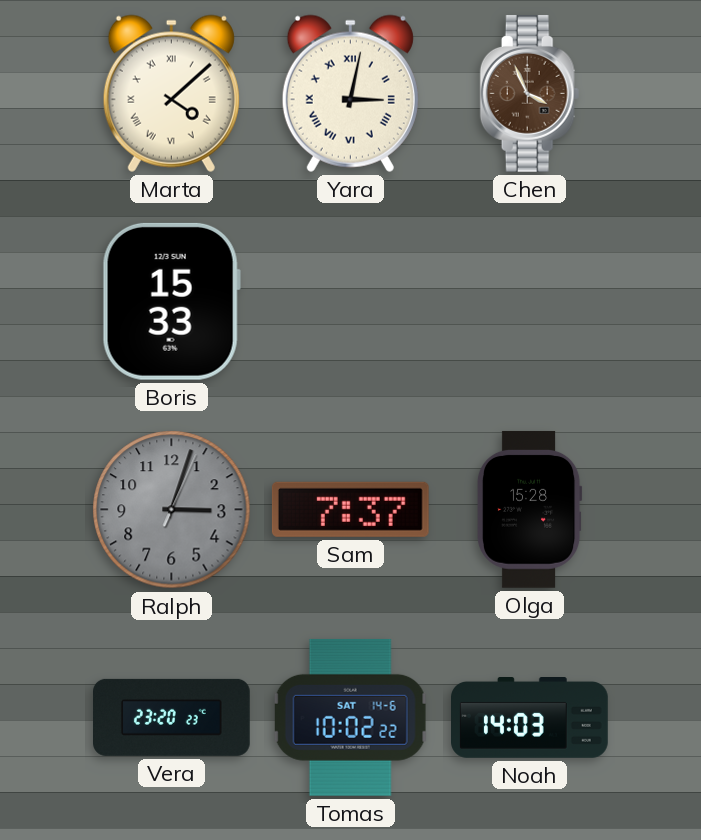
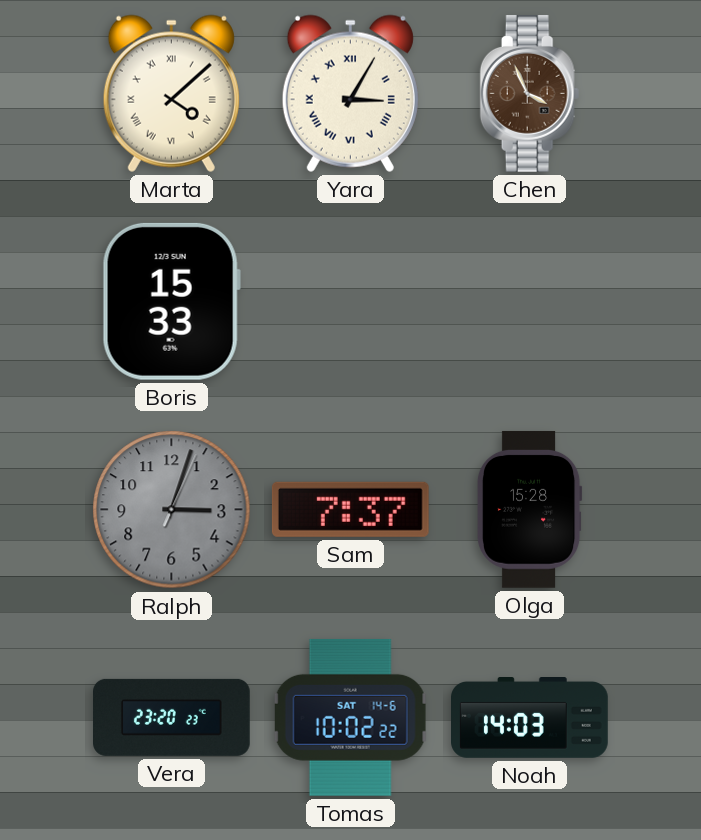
Yara: 3:02 -> 3:05 (350, 93)
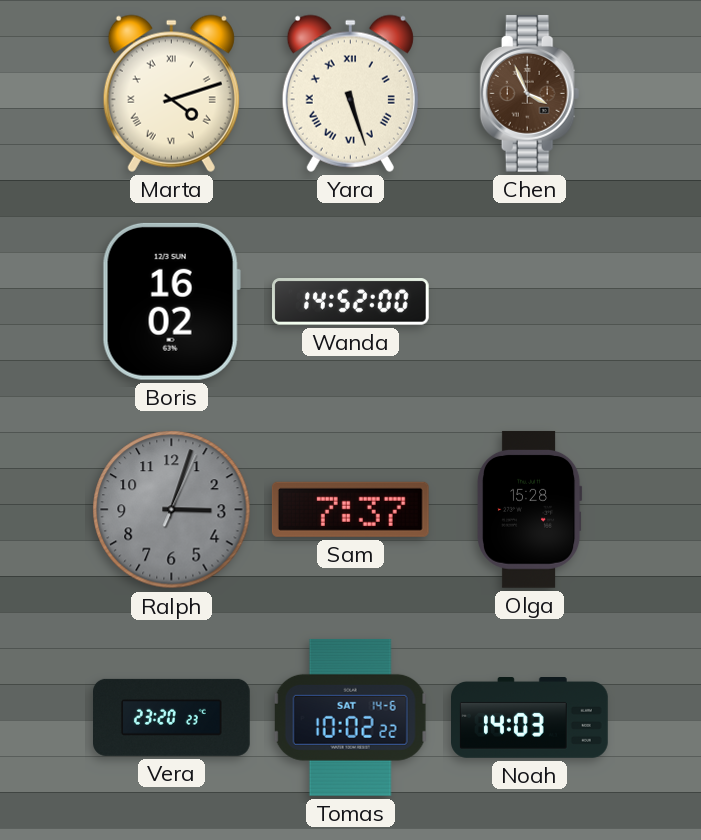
Marta: 4:08 -> 4:12 (171, 93)
Yara: 3:05 -> 5:27 (350, 93)
Boris: 15:33 -> 16:02 (171, 301)
Wanda: none -> 14:52 (351, 302)
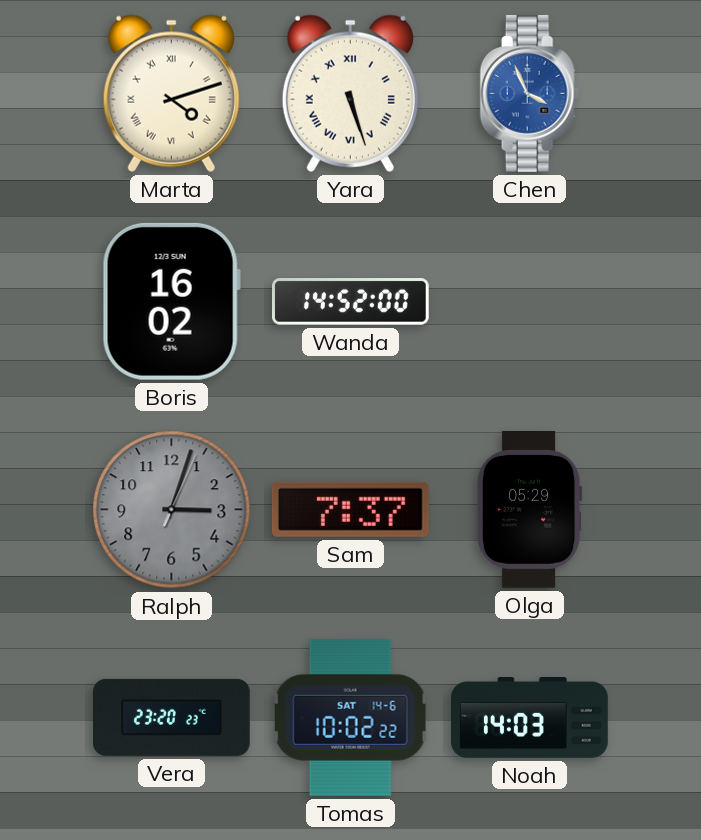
Chen dial: brown -> blue (530, 93)
Olga: 15:28 -> 05:29 (529, 509)
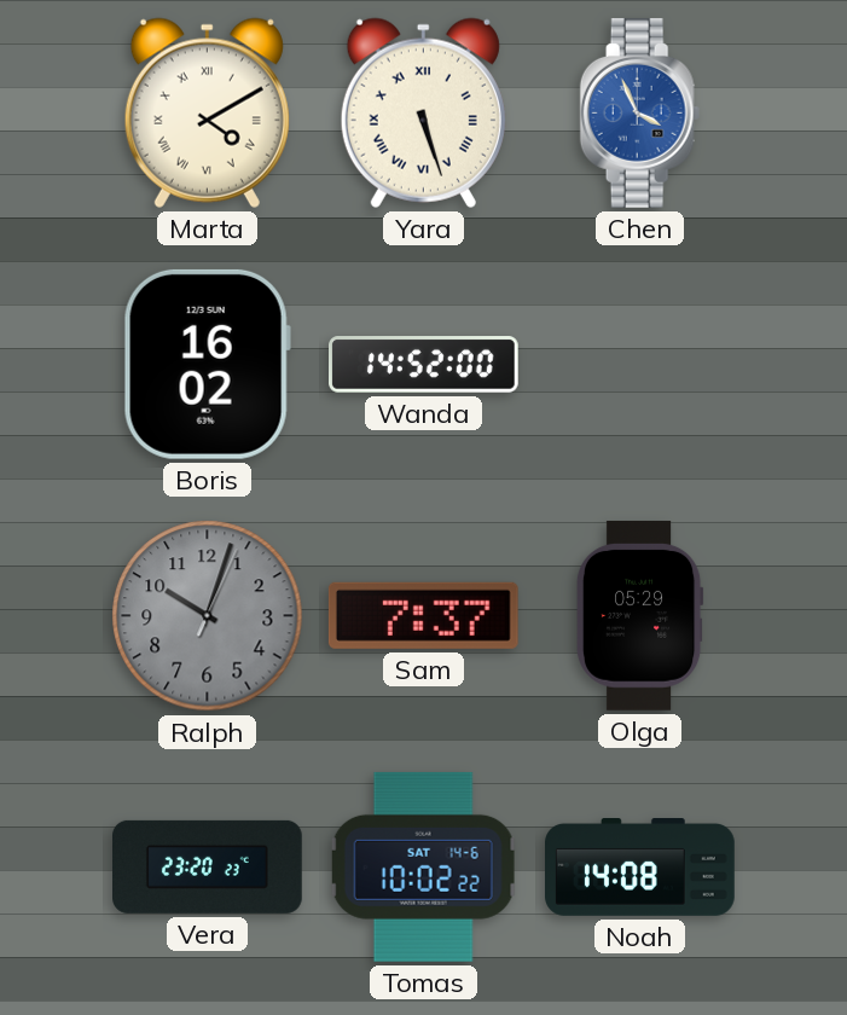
Marta: 4:12 -> 4:10 (207, 112)
Ralph: 3:03 -> 10:03 (208, 616)
Noah: 14:03 -> 14:08 (640, 868)
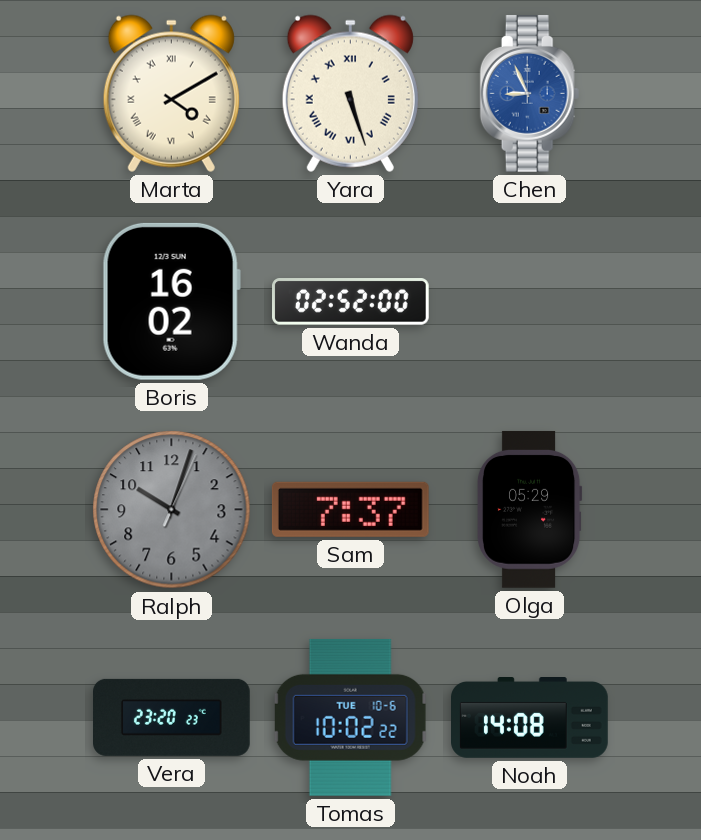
Chen: 3:56 -> 8:56 (530, 93)
Wanda: 14:52 -> 02:52 (351, 302)
Tomas date: SAT 14-6 -> TUE 10-6 (350, 717)
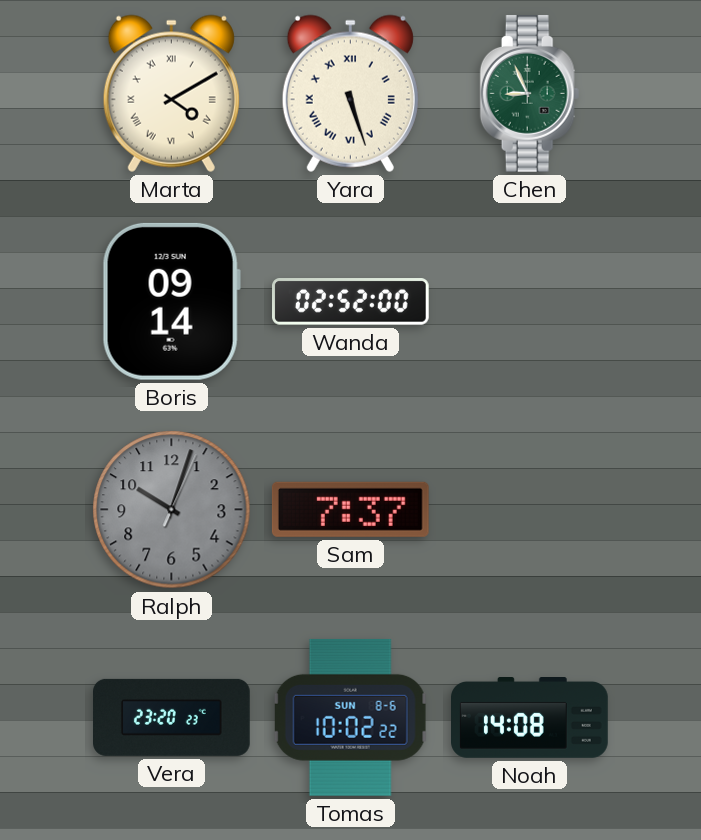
Chen dial: blue -> green (530, 93)
Boris: 16:02 -> 09:14 (171, 301)
Olga: 05:29 -> none (529, 509)
Tomas date: TUE 10-6 -> SUN 8-6 (350, 717)
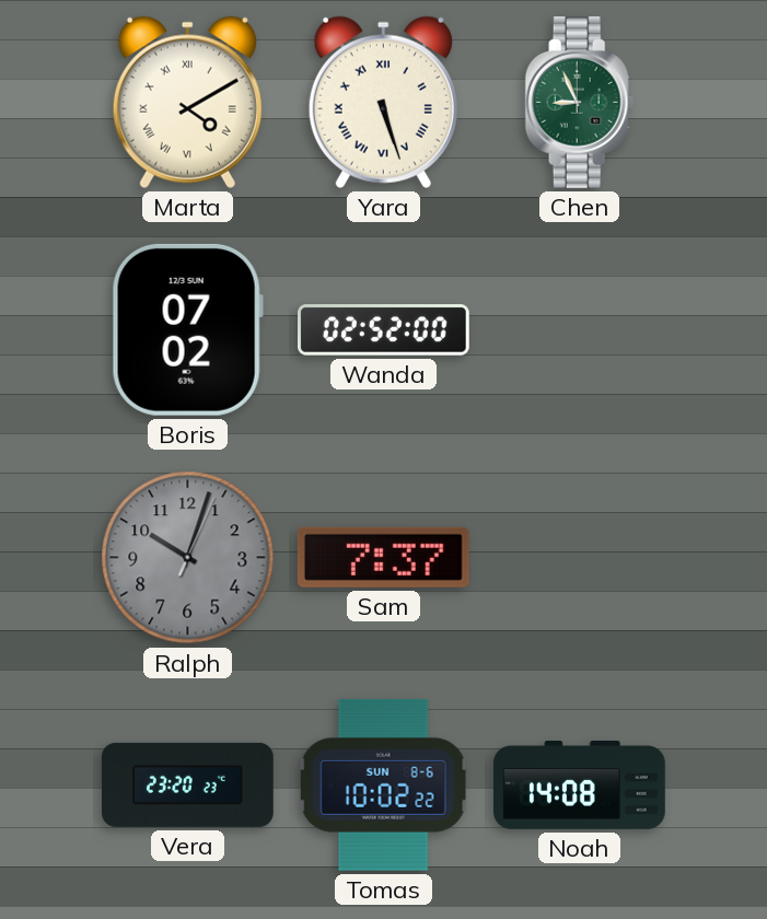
Boris: 09:14 -> 07:02 (187, 329)
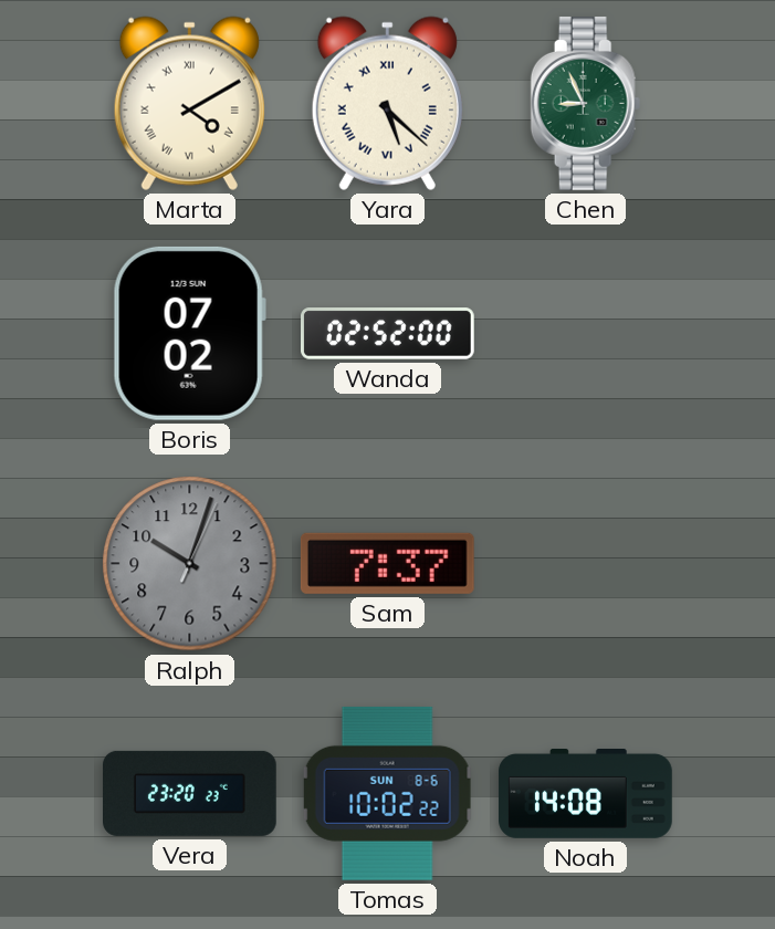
Yara: 5:27 -> 5:22 (387, 103)
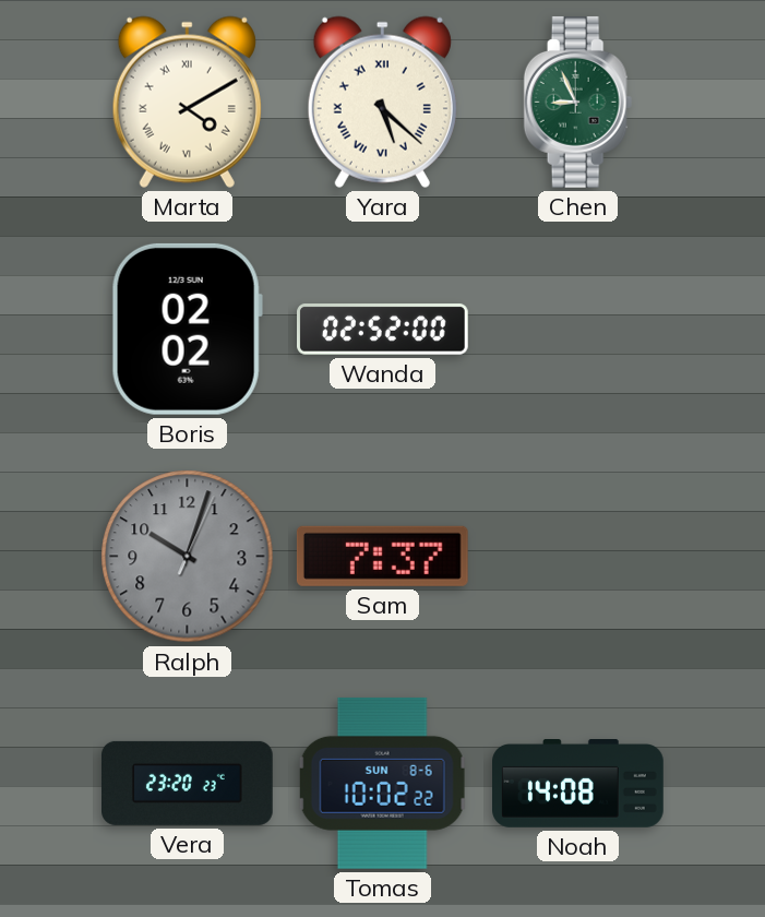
Boris: 07:02 -> 02:02 (187, 329)
